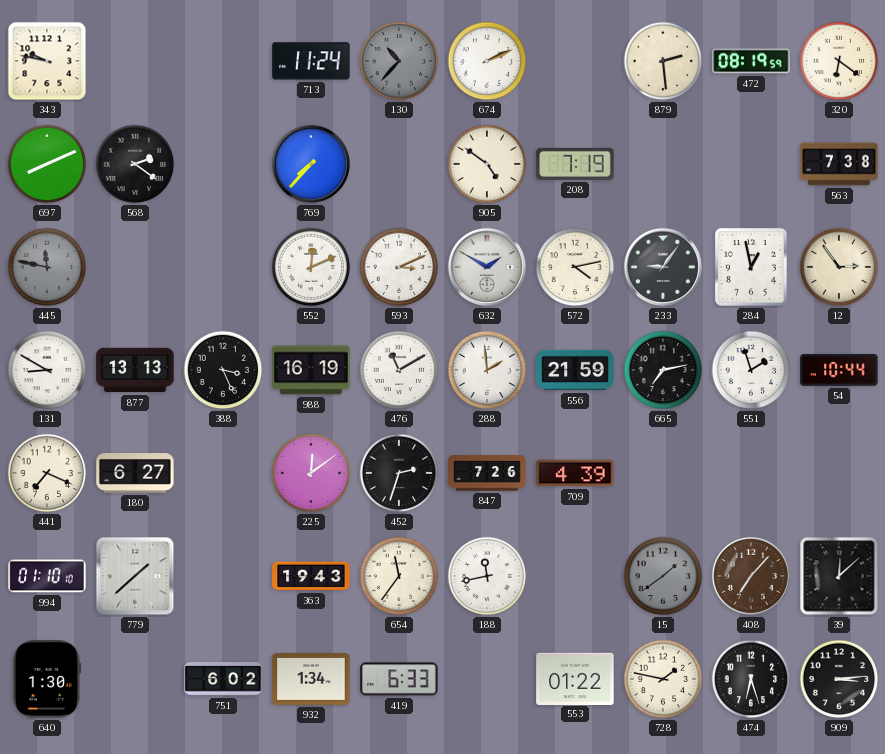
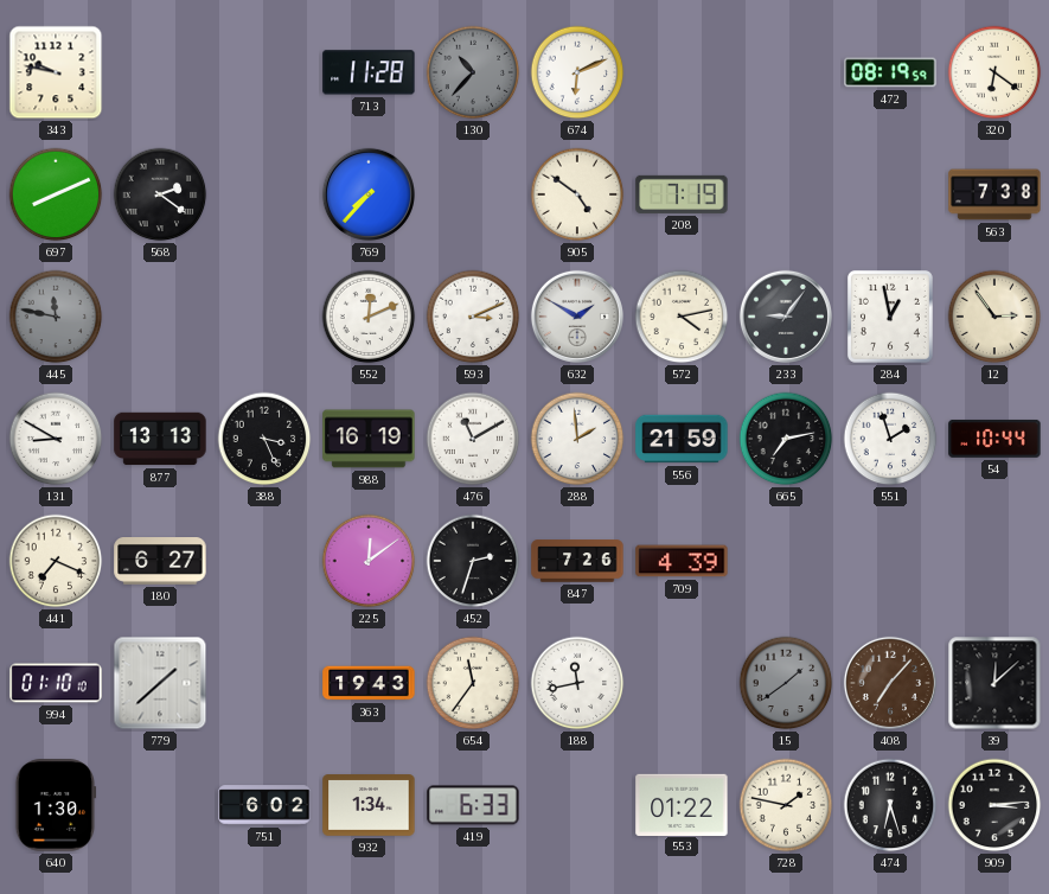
713: 11:24 -> 11:28 (369, 72)
674: 2:11 -> 6:11 (577, 72)
879: 2:29 -> none (663, 61)
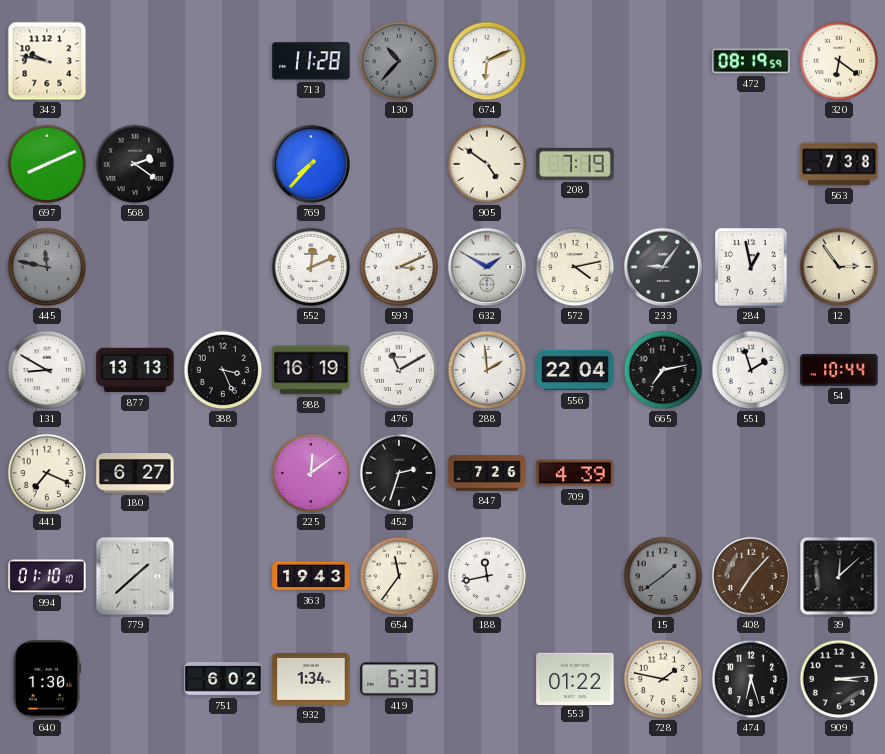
556: 21:59 -> 22:04 (575, 370)
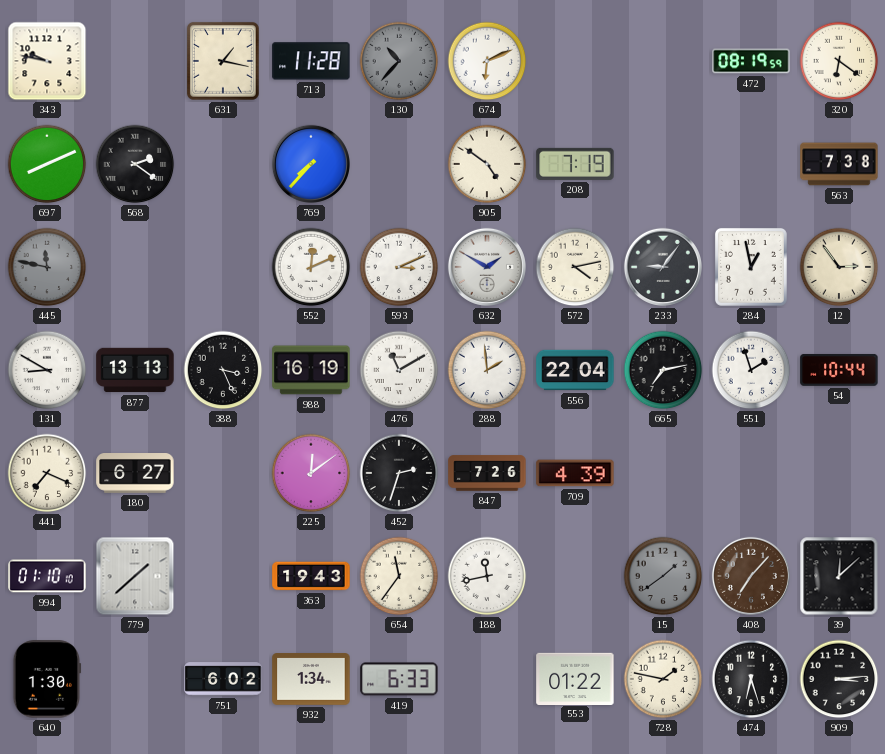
631: none -> 1:17 (223, 61)
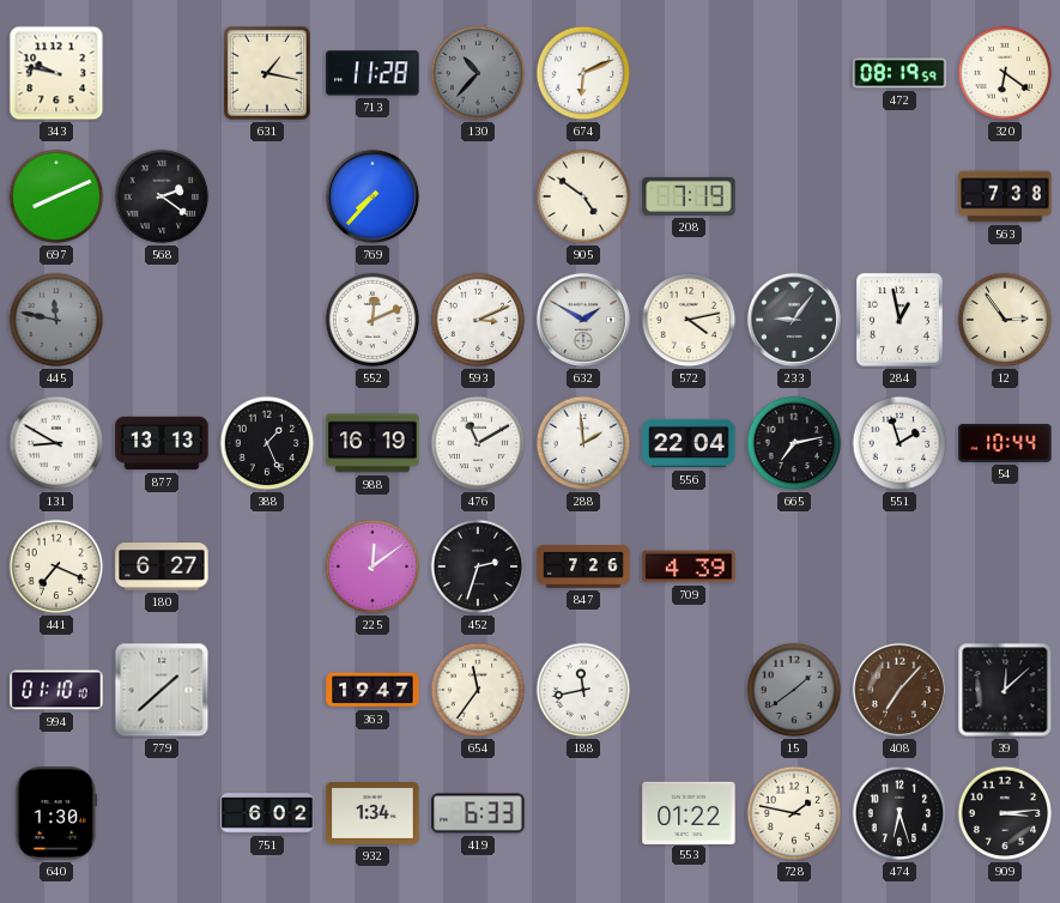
388: 3:26 -> 1:26 (267, 443)
363: 19:43 -> 19:47 (372, 690)
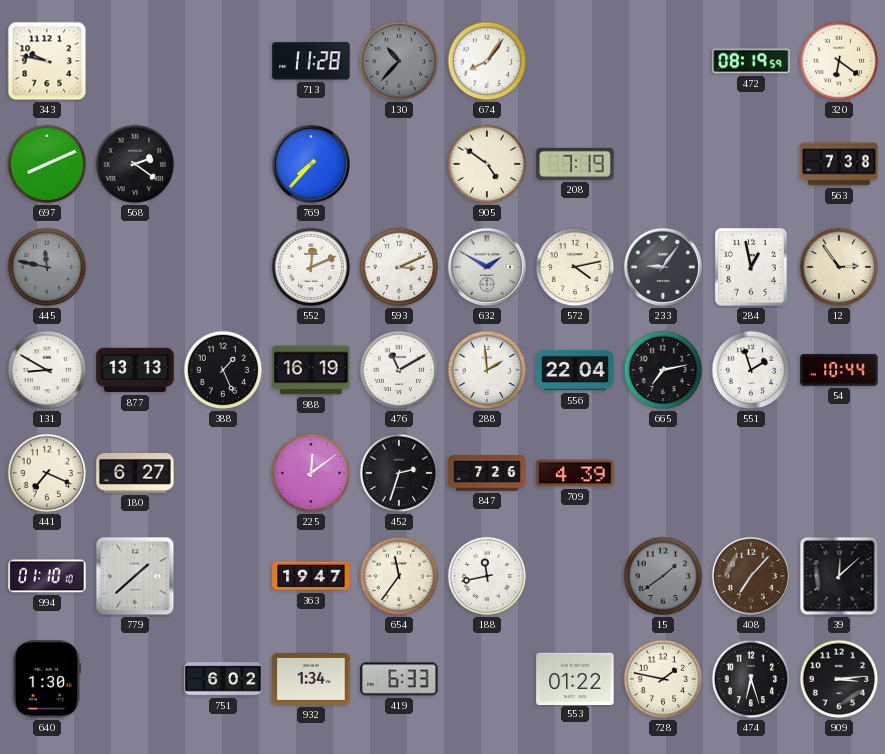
631: 1:17 -> none (267, 73)
674: 6:11 -> 8:06 (487, 61)
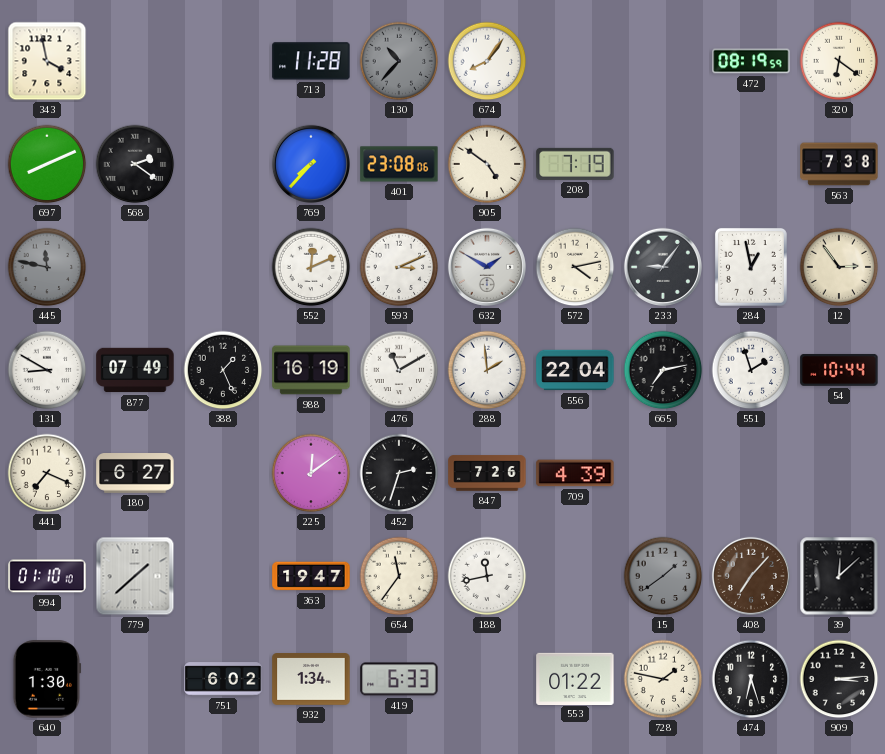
343: 9:47 -> 3:58 (47, 61)
401: none -> 23:08 (399, 164)
877: 13:13 -> 07:49 (135, 370)
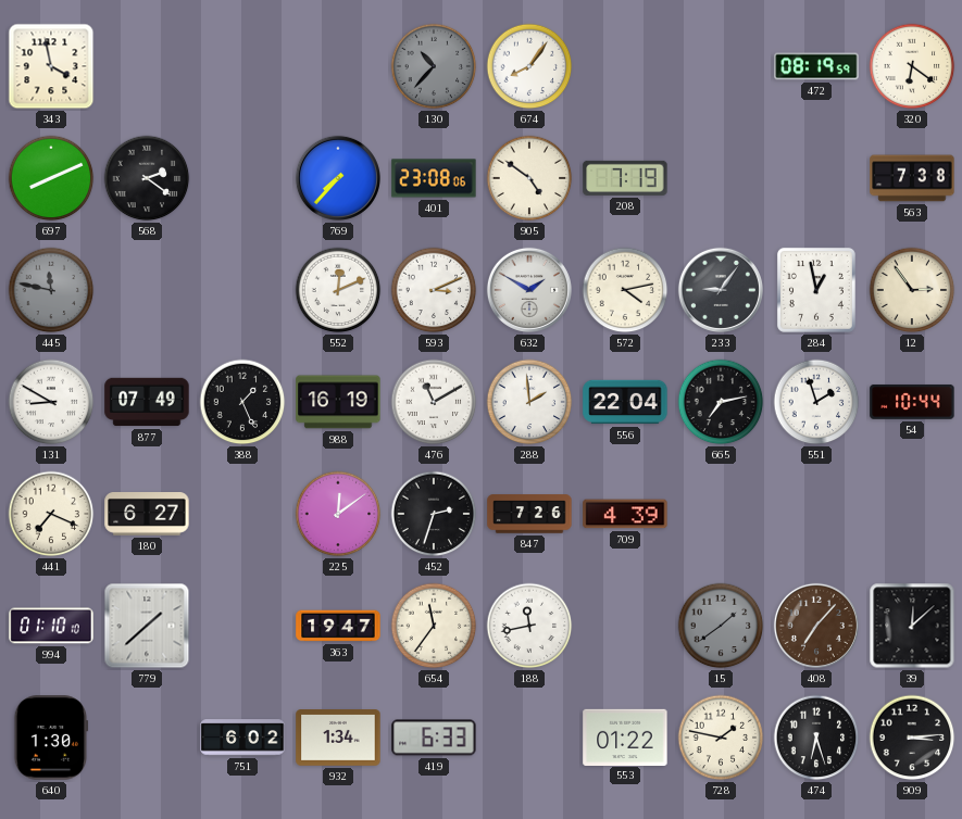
713: 11:28 -> none (311, 61)
